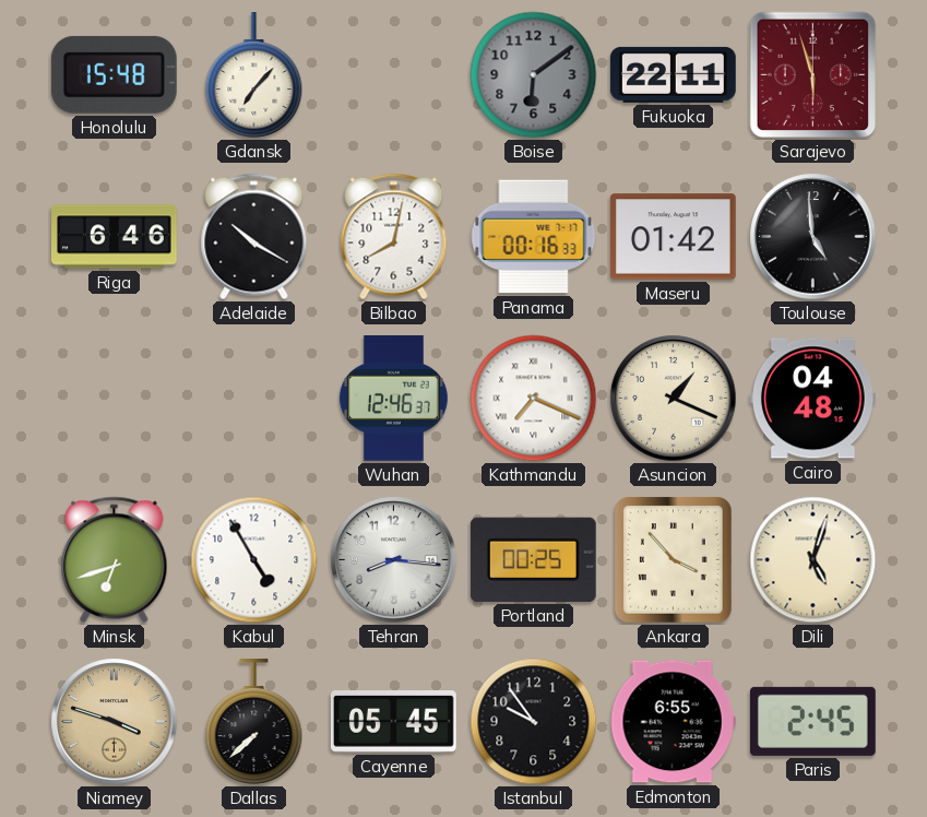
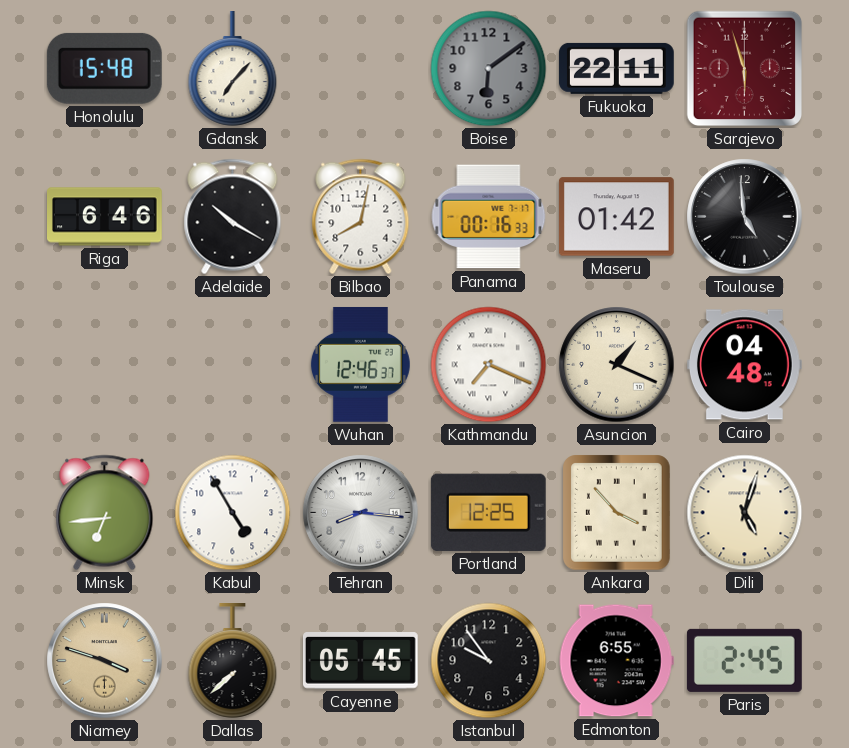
Minsk: 6:42 -> 6:44 (105, 513)
Portland: 00:25 -> 12:25 (488, 512)
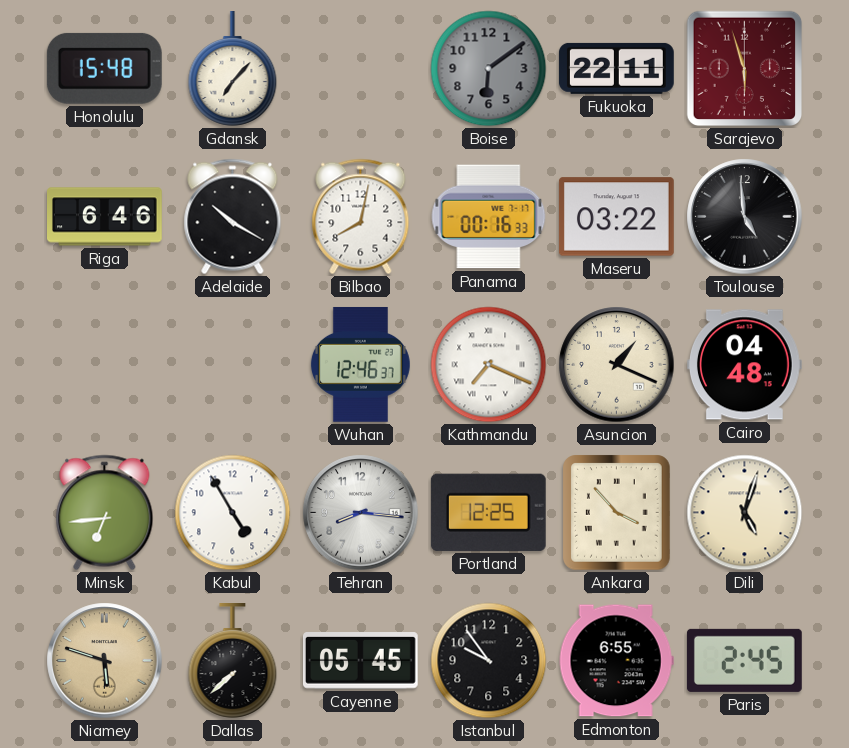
Maseru: 01:42 -> 03:22 (616, 217)
Niamey: 3:48 -> 5:48 (105, 661)
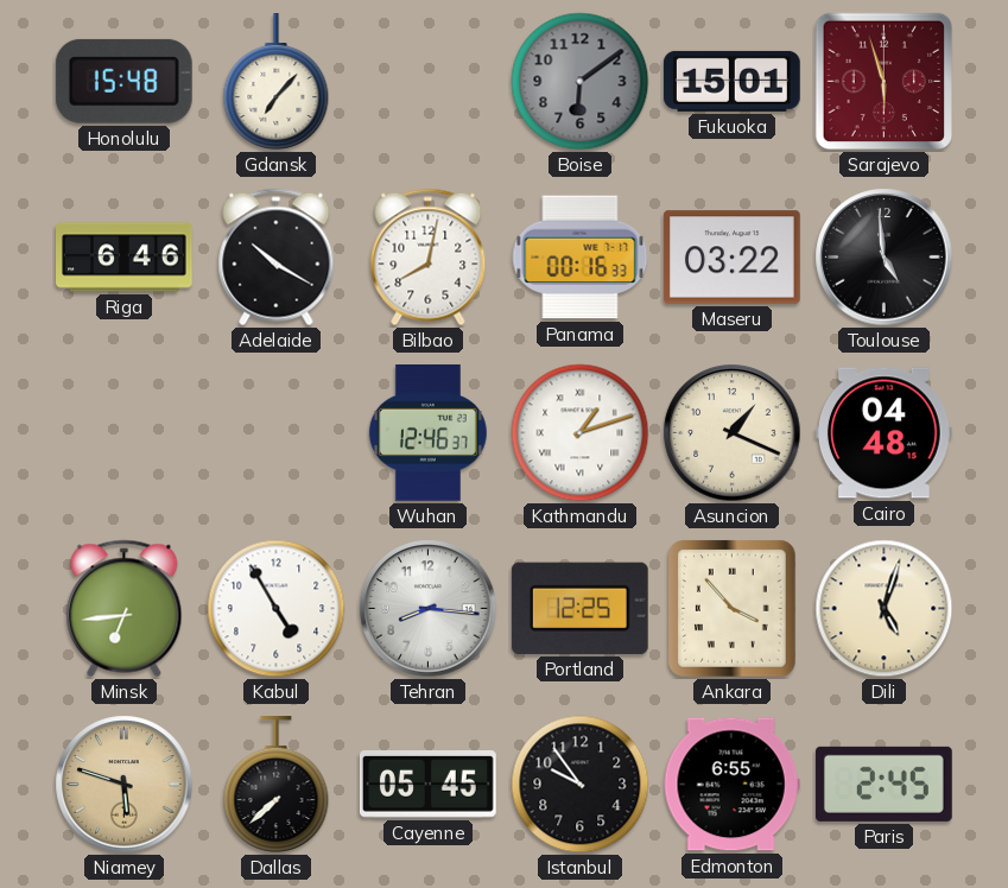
Fukuoka: 22:11 -> 15:01 (731, 81)
Kathmandu: 7:19 -> 1:12 (581, 433)
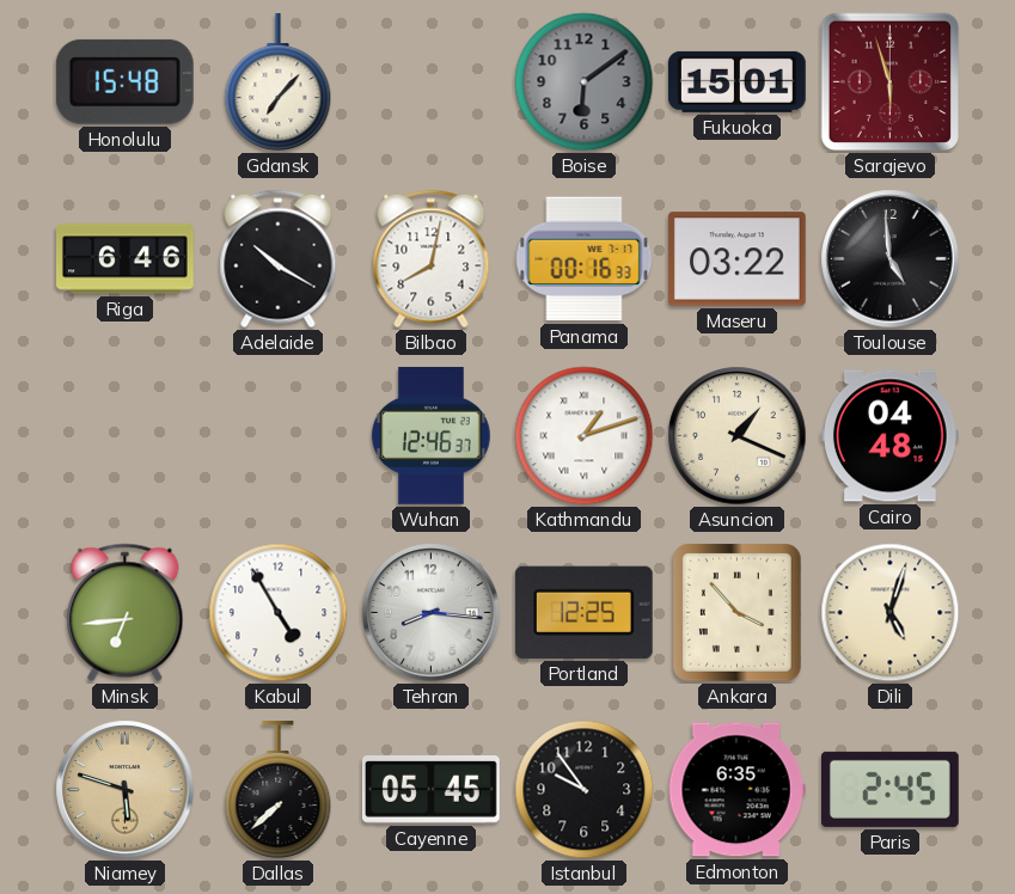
Edmonton: 6:55 -> 6:35 (736, 790)
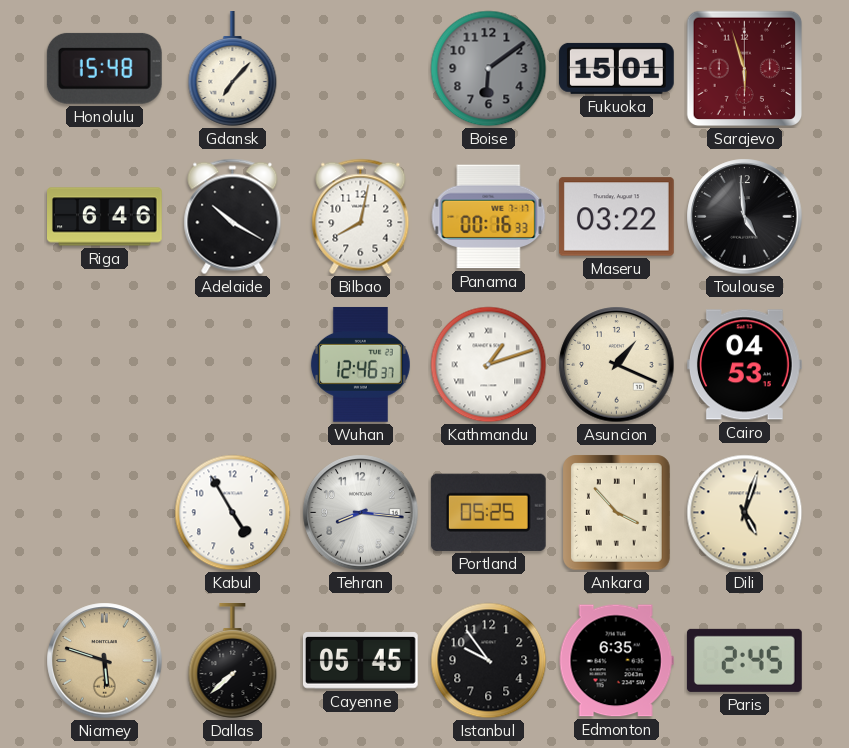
Cairo: 04:48 -> 04:53 (744, 365)
Minsk: 6:44 -> none (126, 613)
Portland: 12:25 -> 05:25 (488, 512)
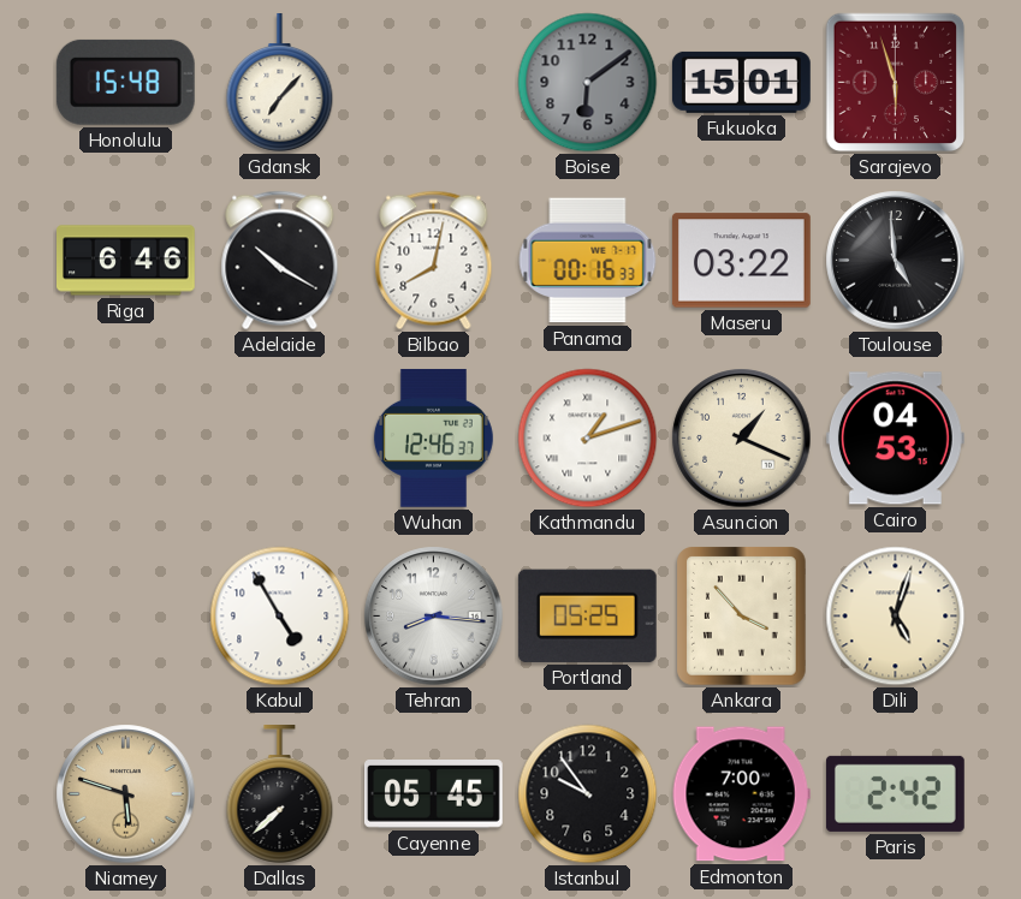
Edmonton: 6:35 -> 7:00 (741, 794)
Paris: 2:45 -> 2:42 (895, 793)
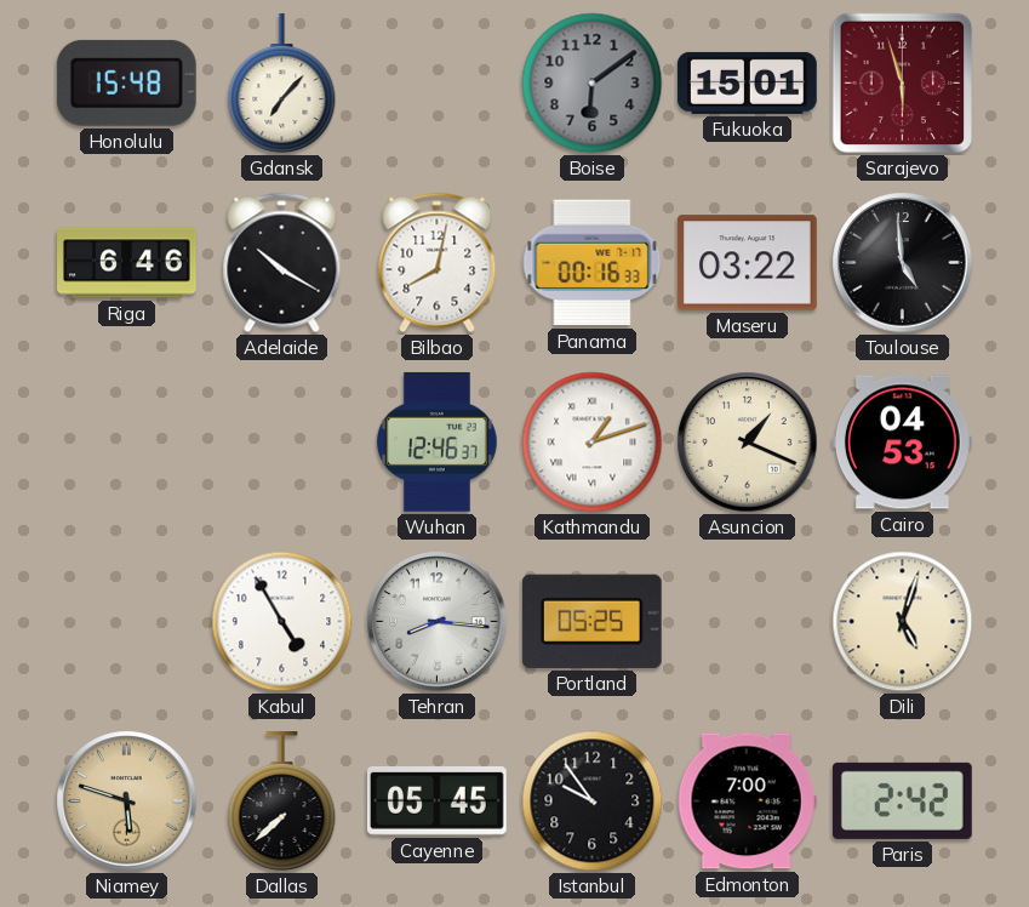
Ankara: 3:53 -> none (742, 617)
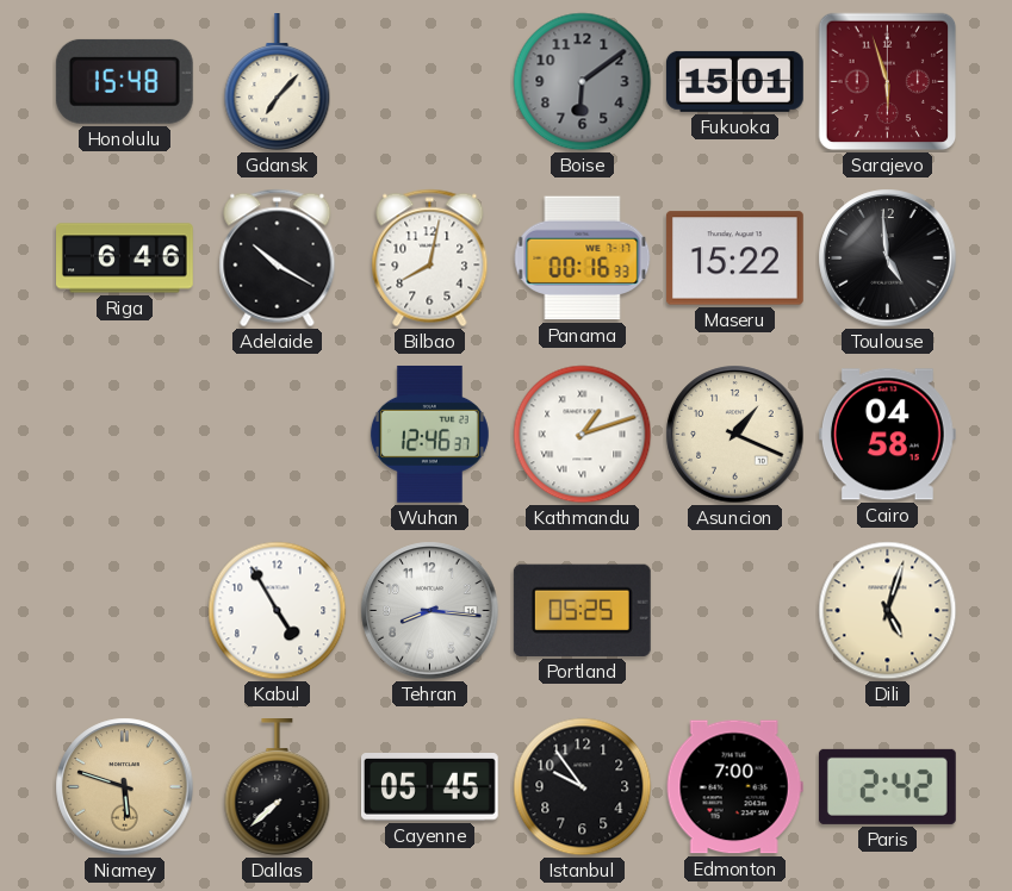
Maseru: 03:22 -> 15:22 (734, 258)
Cairo: 04:53 -> 04:58 (887, 435)
